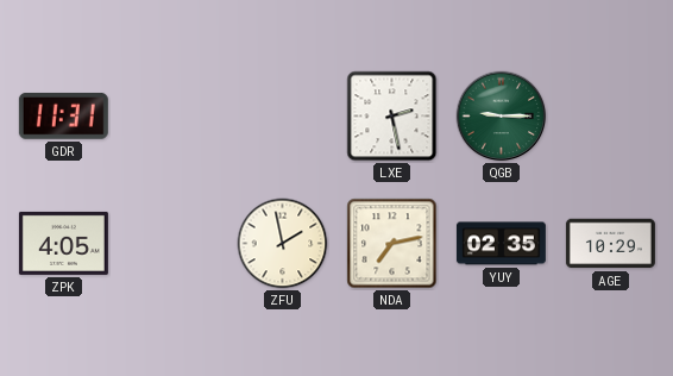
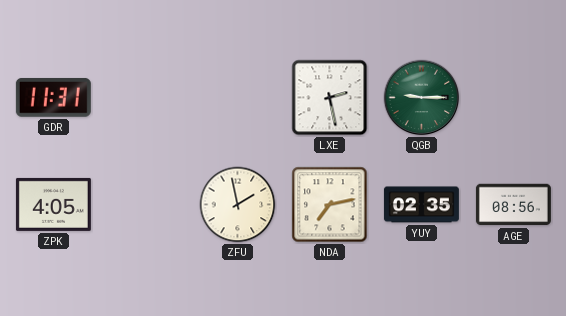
AGE: 10:29 -> 08:56 (513, 205)
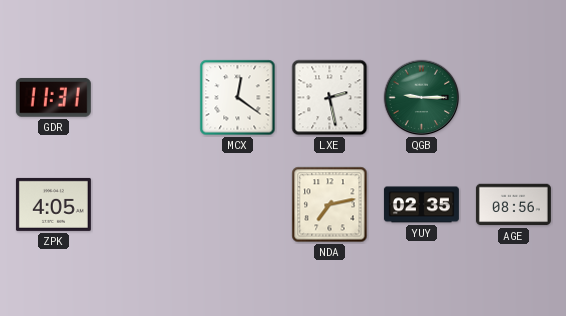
MCX: none -> 12:21 (238, 98)
ZFU: 1:58 -> none (238, 205)
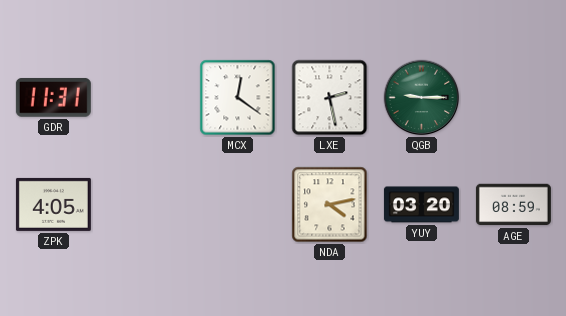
NDA: 7:13 -> 4:13 (330, 205)
YUY: 02:35 -> 03:20 (421, 205)
AGE: 08:56 -> 08:59 (513, 205)
